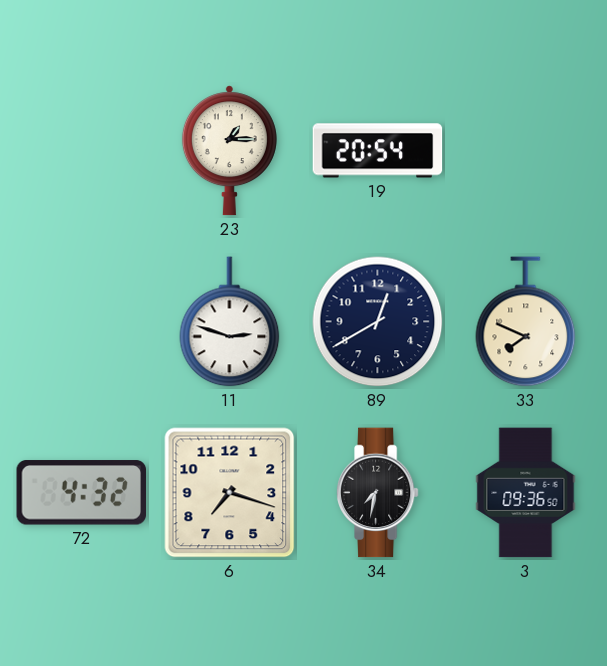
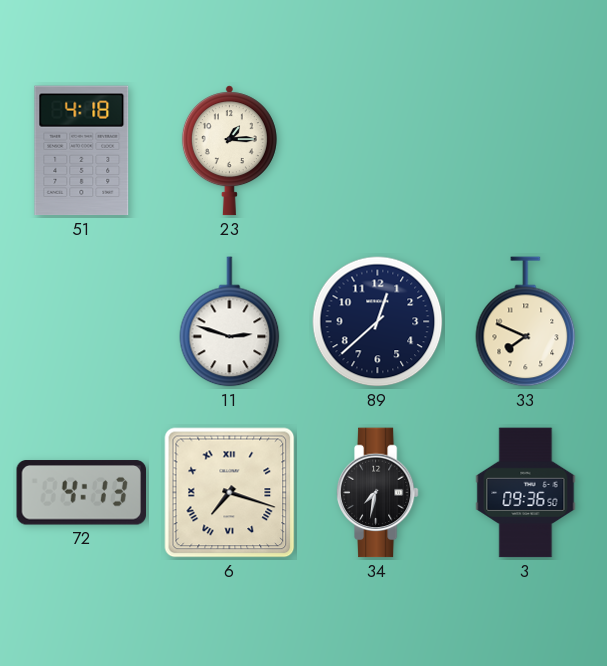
51: none -> 4:18 (82, 151)
19: 20:54 -> none (378, 151)
89: 12:40 -> 12:38 (378, 322)
72: 4:32 -> 4:13 (81, 493)
6 numerals: Arabic -> Roman (230, 493)
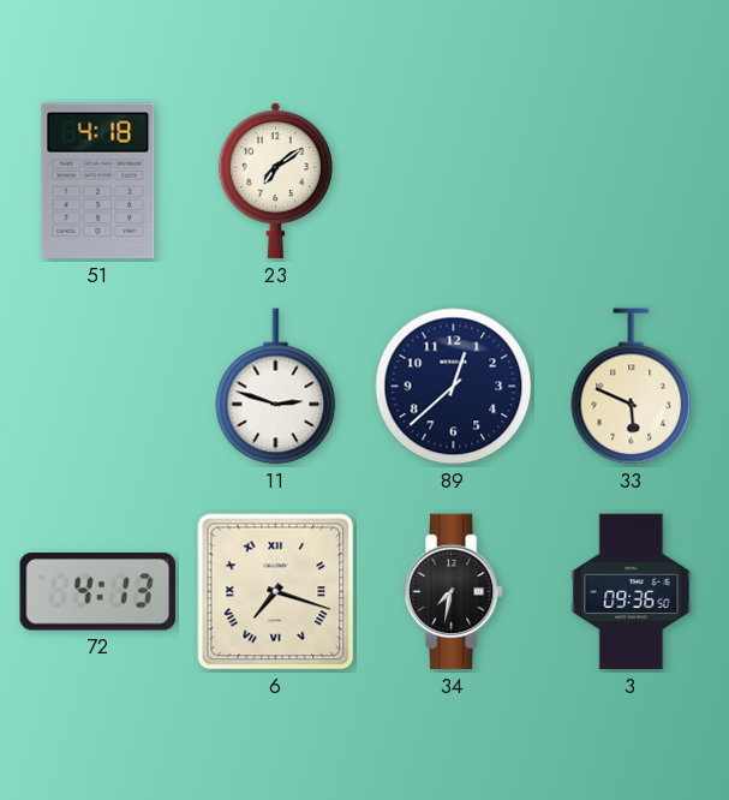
23: 1:15 -> 7:09 (275, 181)
33: 7:49 -> 5:49 (632, 387)
